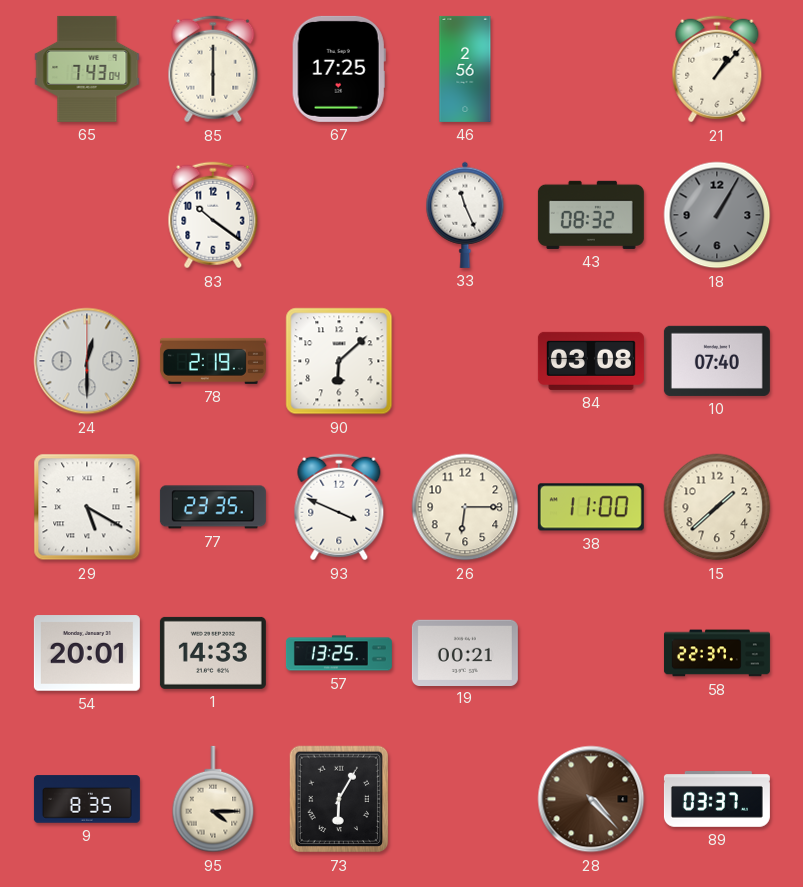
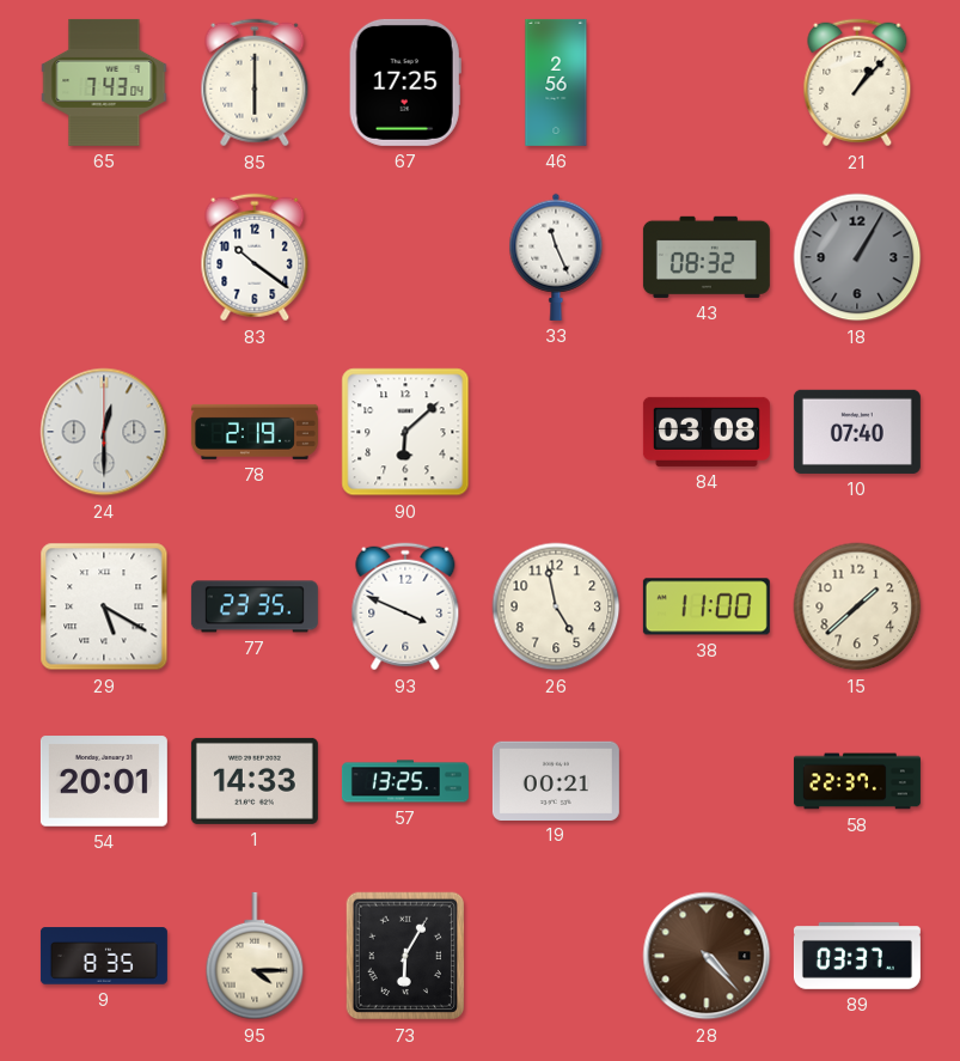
26: 6:15 -> 4:58 (556, 606)
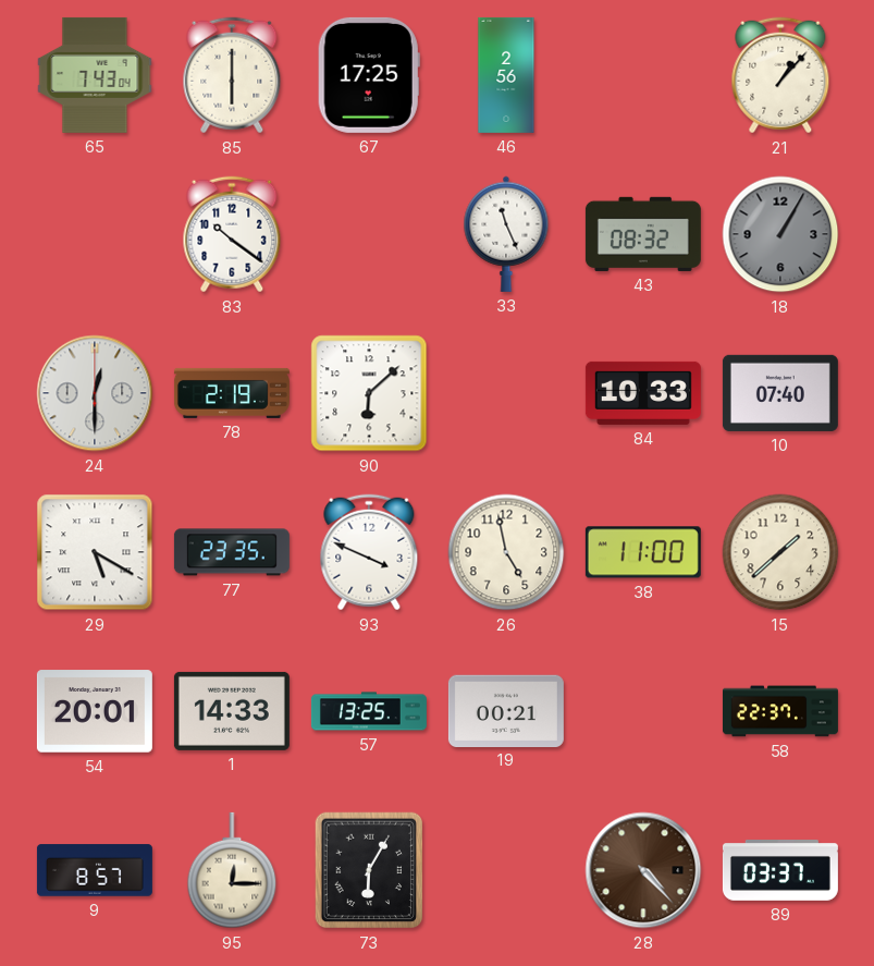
84: 03:08 -> 10:33 (643, 393)
9: 8:35 -> 8:57 (95, 870)
95: 4:15 -> 12:15 (232, 870)
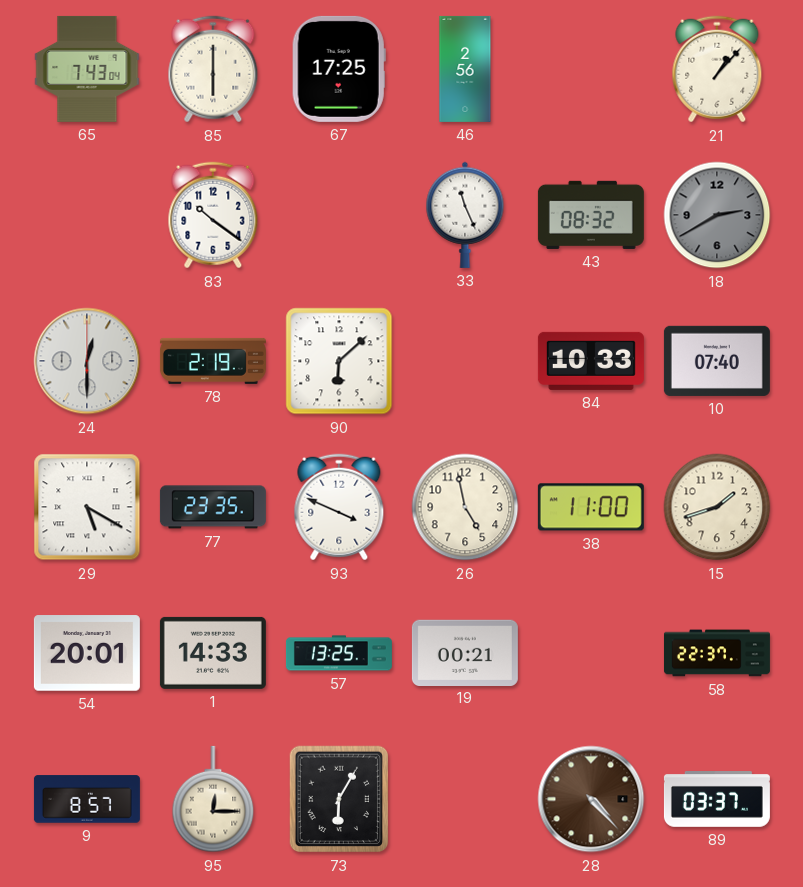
18: 1:05 -> 2:40 (717, 215)
15: 1:38 -> 1:42 (717, 507)
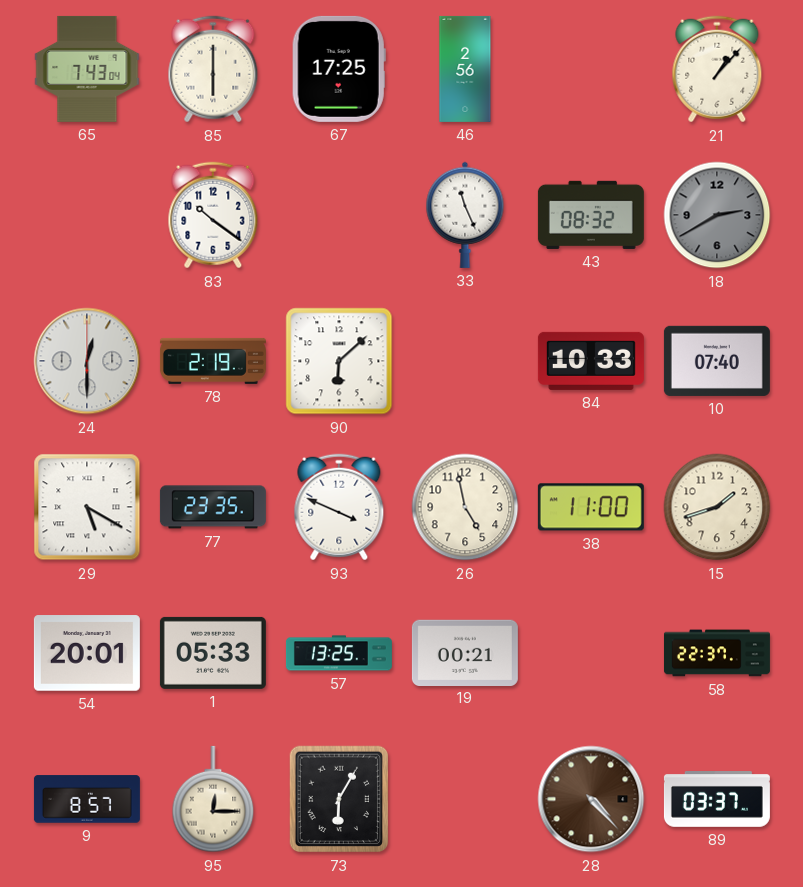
1: 14:33 -> 05:33 (213, 653)
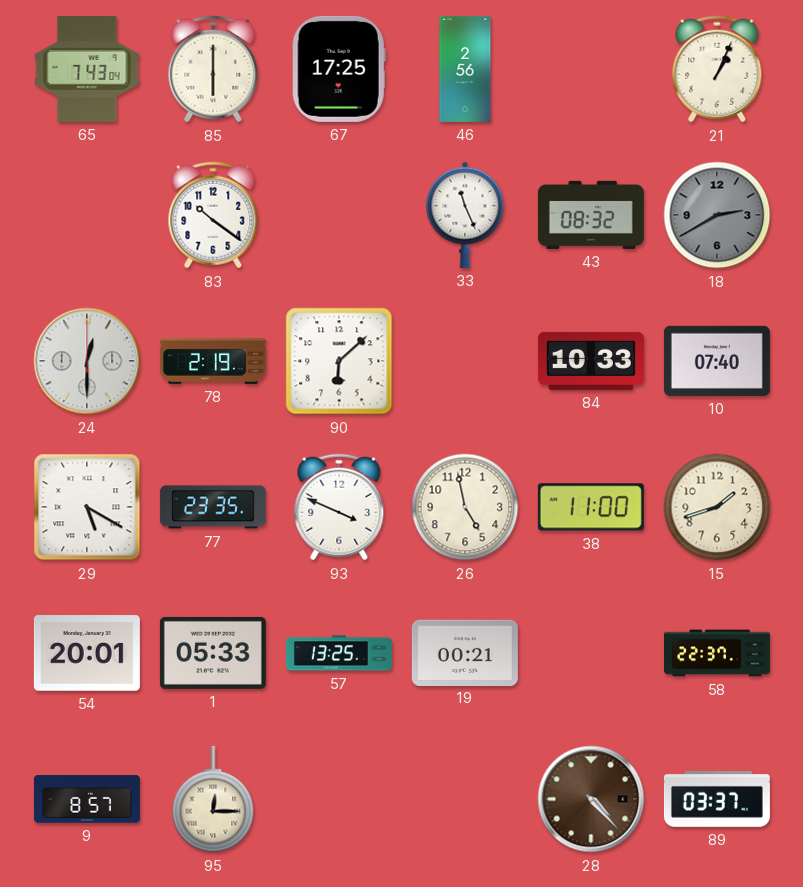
21: 1:07 -> 1:04 (717, 69)
73: 6:05 -> none (339, 799)
